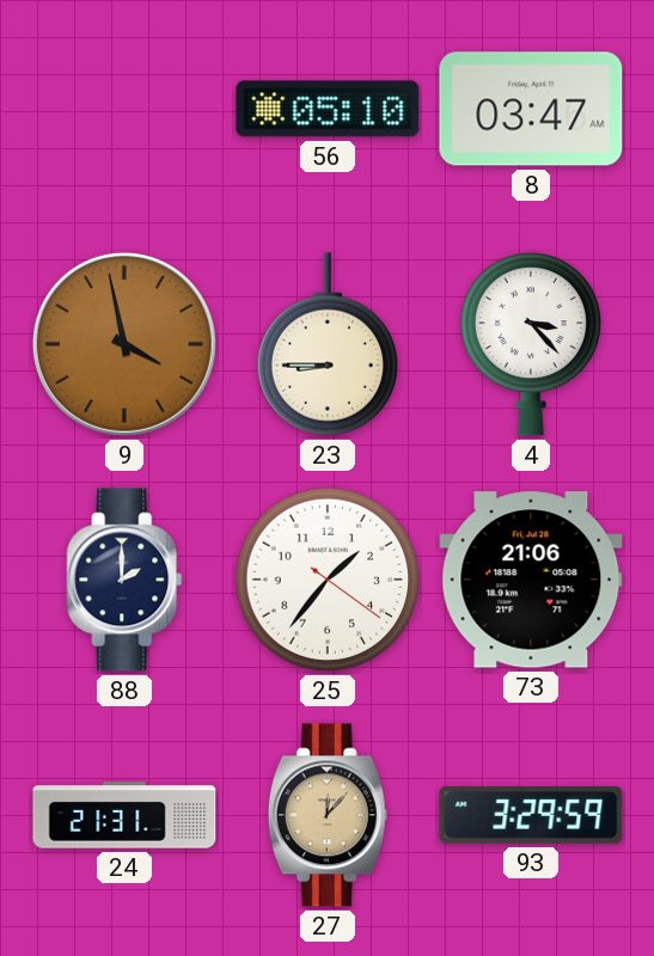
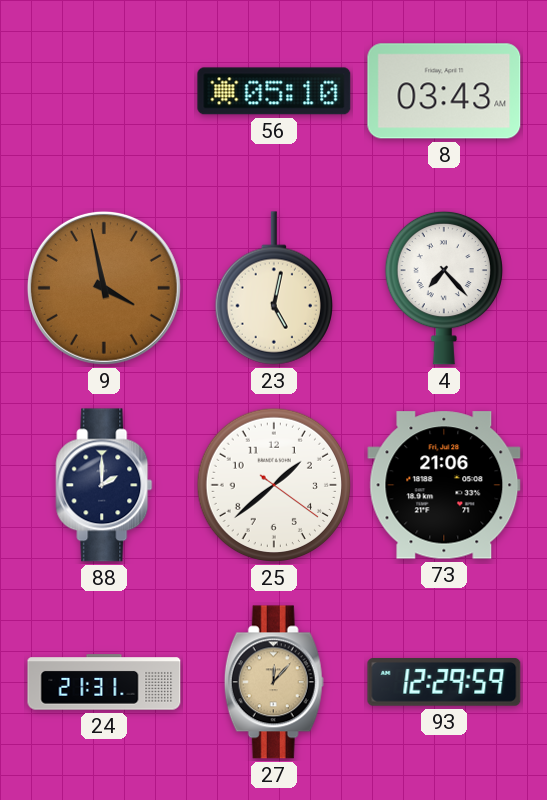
8: 03:47 -> 03:43 (444, 91)
23: 8:45 -> 5:02 (274, 288)
4: 3:23 -> 7:23 (444, 288)
25: 1:36 -> 1:38 (274, 485)
93: 3:29 -> 12:29 (444, 683)
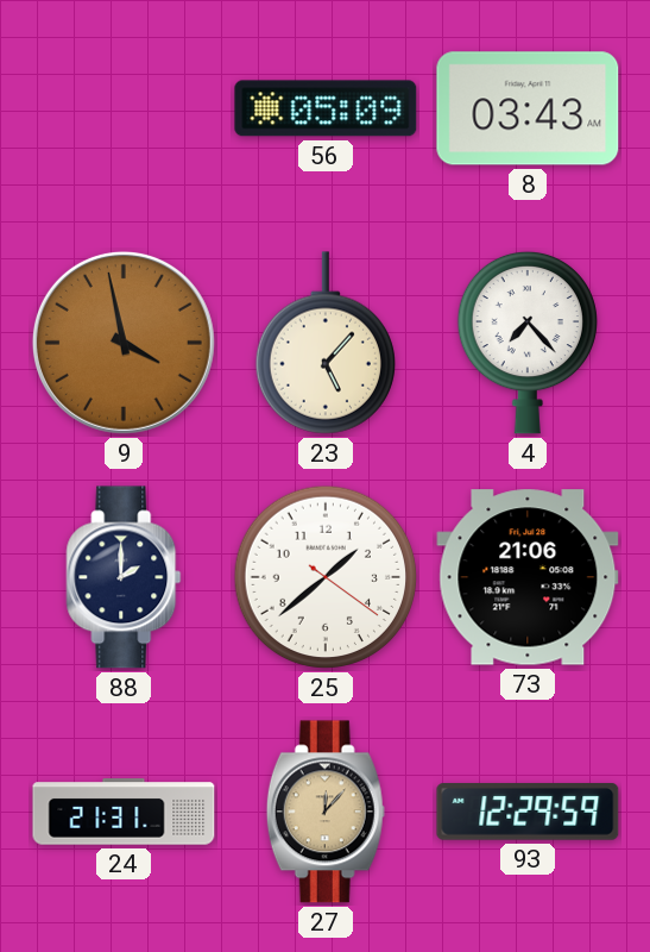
56: 05:10 -> 05:09 (326, 108)
23: 5:02 -> 5:07 (326, 343)
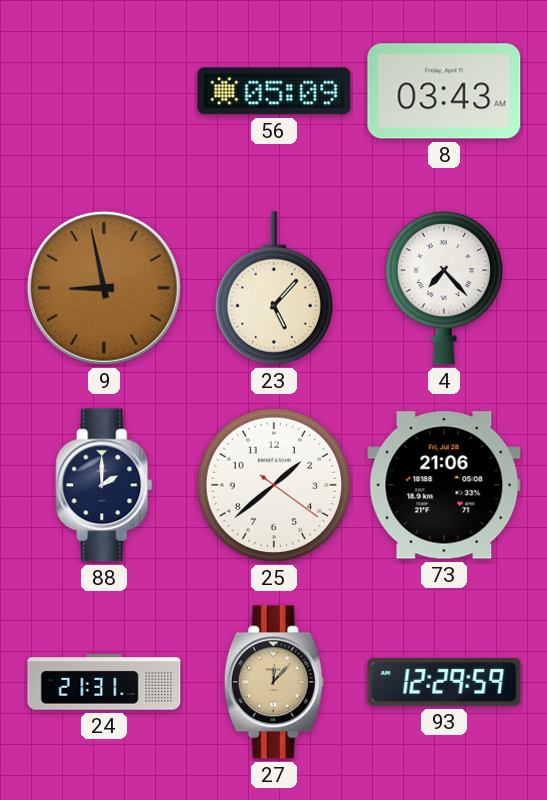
9: 3:58 -> 8:58 (104, 288)
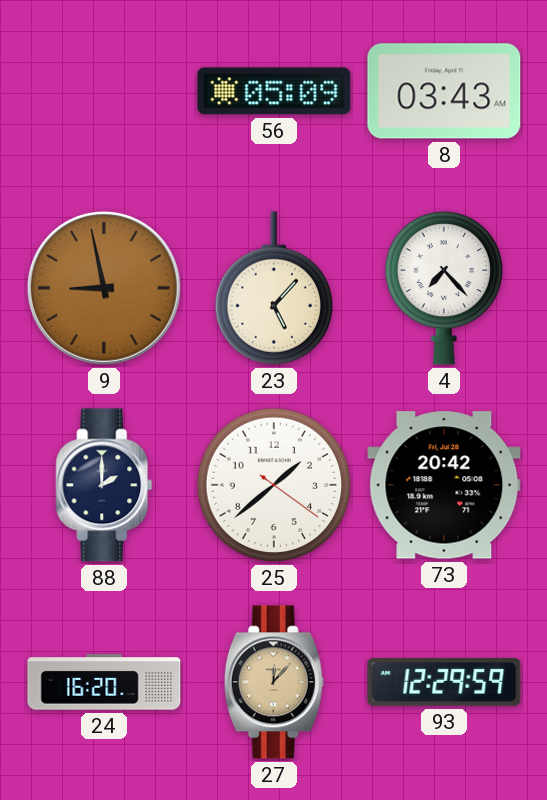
73: 21:06 -> 20:42 (444, 485)
24: 21:31 -> 16:20 (104, 682)
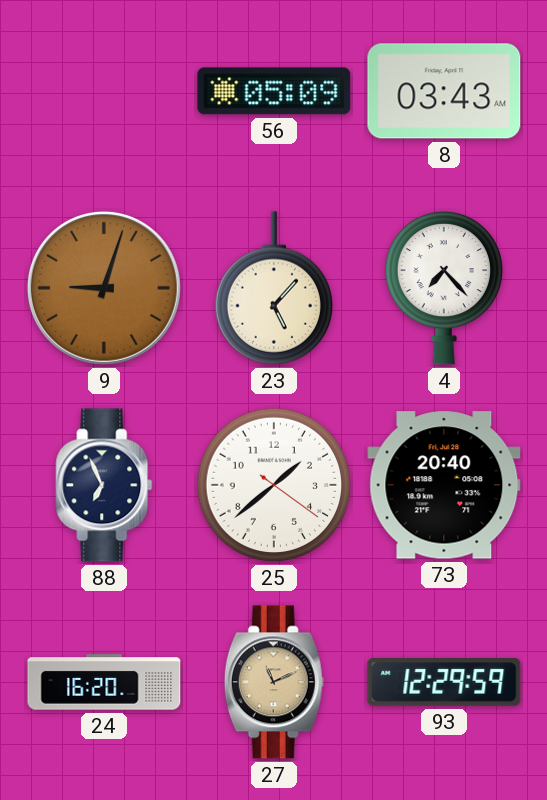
9: 8:58 -> 9:03 (104, 288)
88: 2:00 -> 6:56 (104, 485)
73: 20:42 -> 20:40 (444, 485)
27: 12:07 -> 11:11 (274, 682)
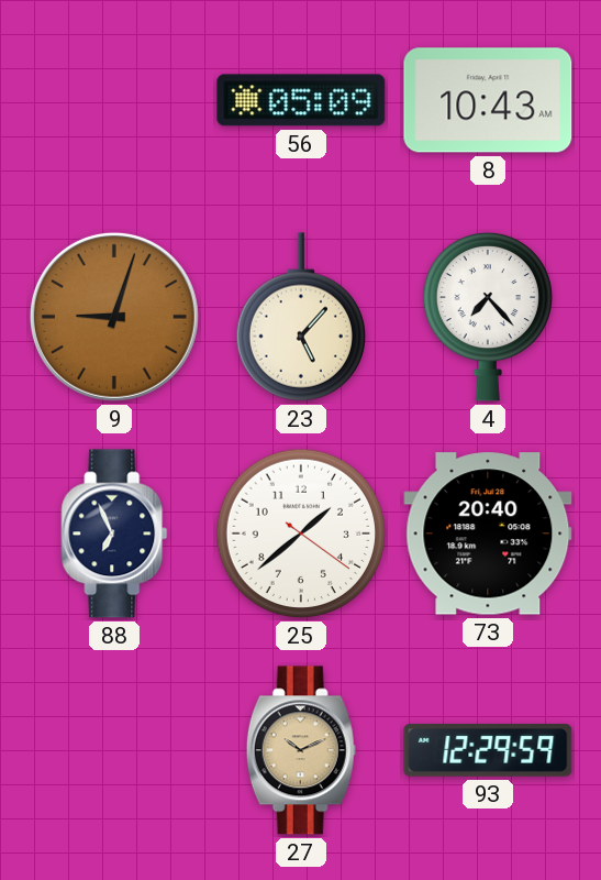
8: 03:43 -> 10:43 (488, 100)
24: 16:20 -> none (104, 682)
27: 11:11 -> 10:11 (301, 750)
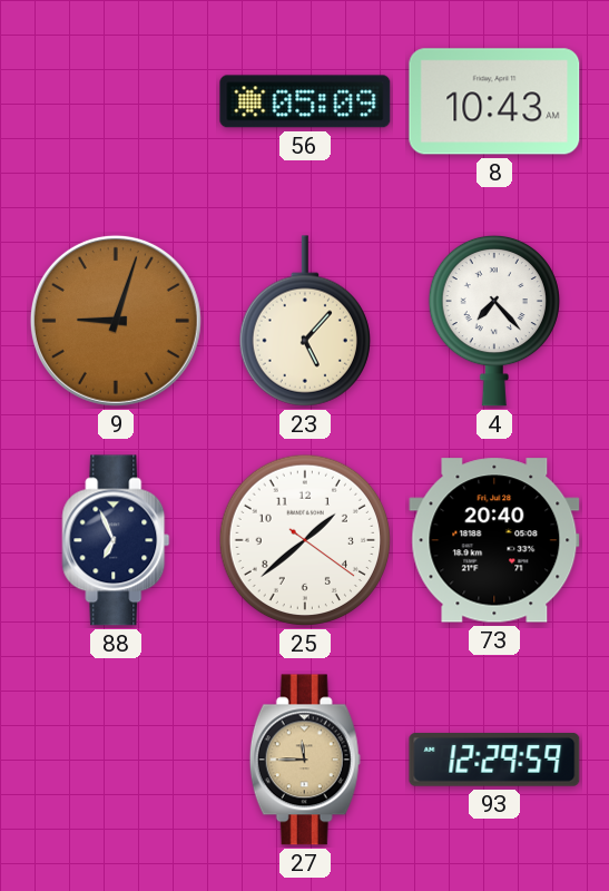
27: 10:11 -> 11:45 (305, 760)
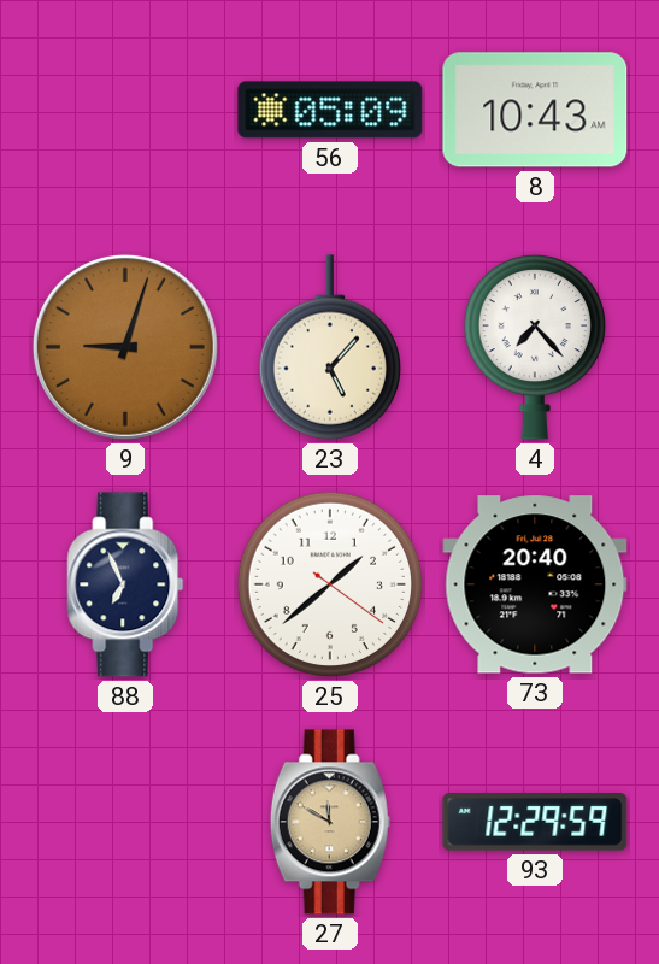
27: 11:45 -> 11:50 (330, 822)
